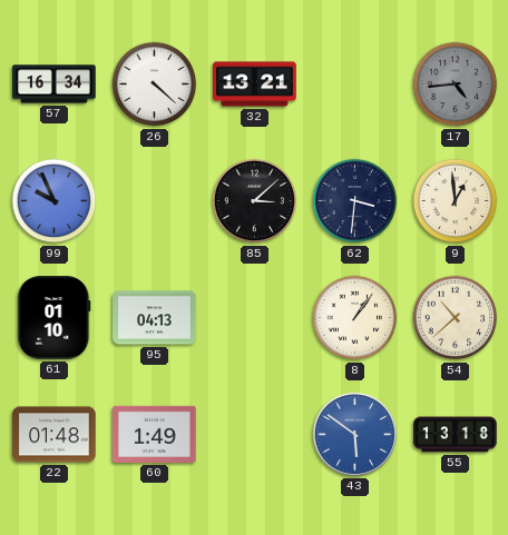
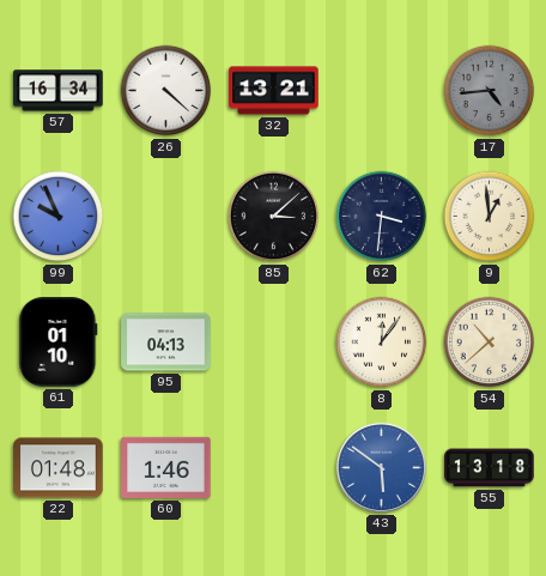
8: 1:06 -> 12:06 (382, 342)
60: 1:49 -> 1:46 (166, 467)
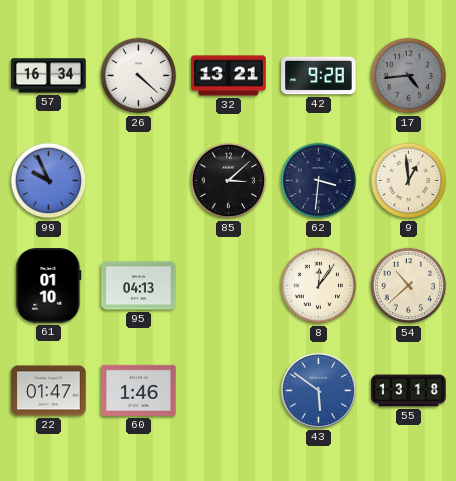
42: none -> 9:28 (319, 76)
22: 01:48 -> 01:47 (49, 391)
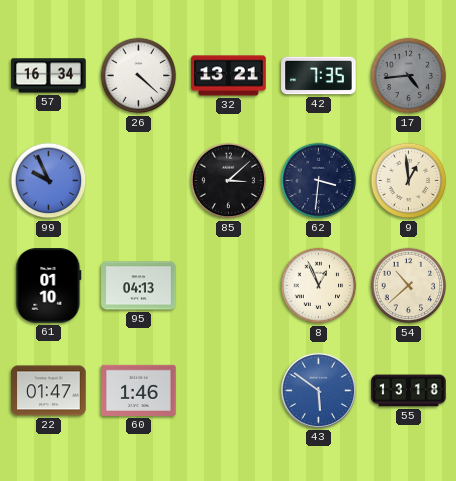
42: 9:28 -> 7:35 (319, 76)
8: 12:06 -> 12:56 (319, 286)
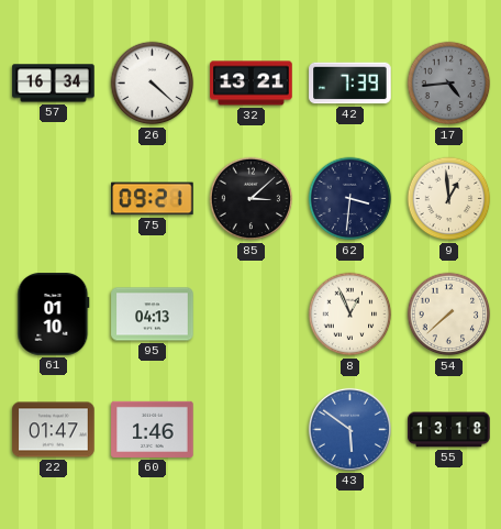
42: 7:35 -> 7:39 (350, 84)
99: 9:56 -> none (49, 181)
75: none -> 09:21 (153, 199)
54: 10:38 -> 7:38 (449, 315)
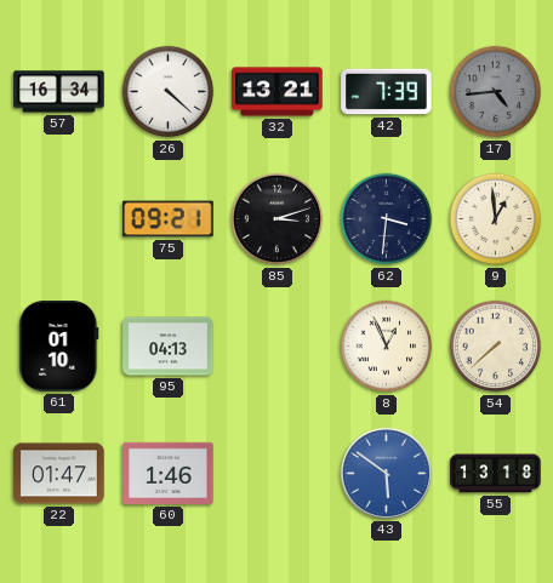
85: 3:08 -> 3:12 (278, 219)
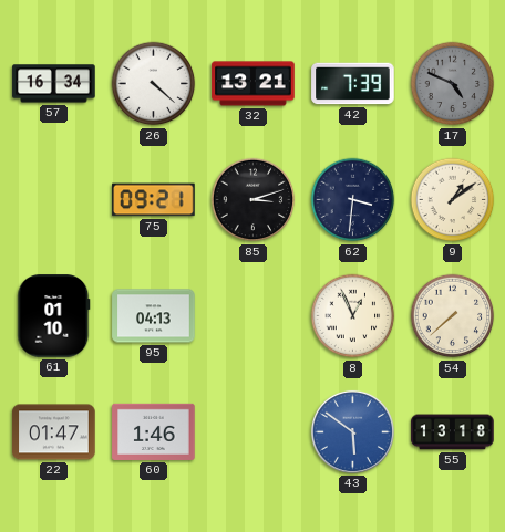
17: 4:44 -> 4:49 (453, 84)
9: 12:59 -> 1:09 (453, 200)
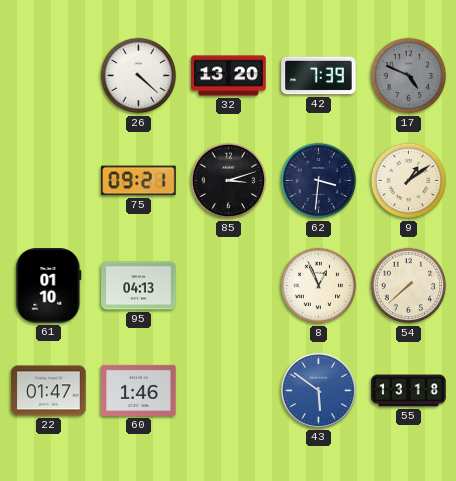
57: 16:34 -> none (54, 84)
32: 13:21 -> 13:20 (229, 76)
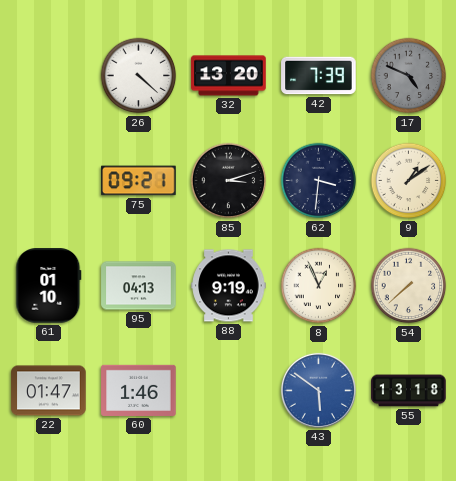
88: none -> 9:19 (229, 286)
